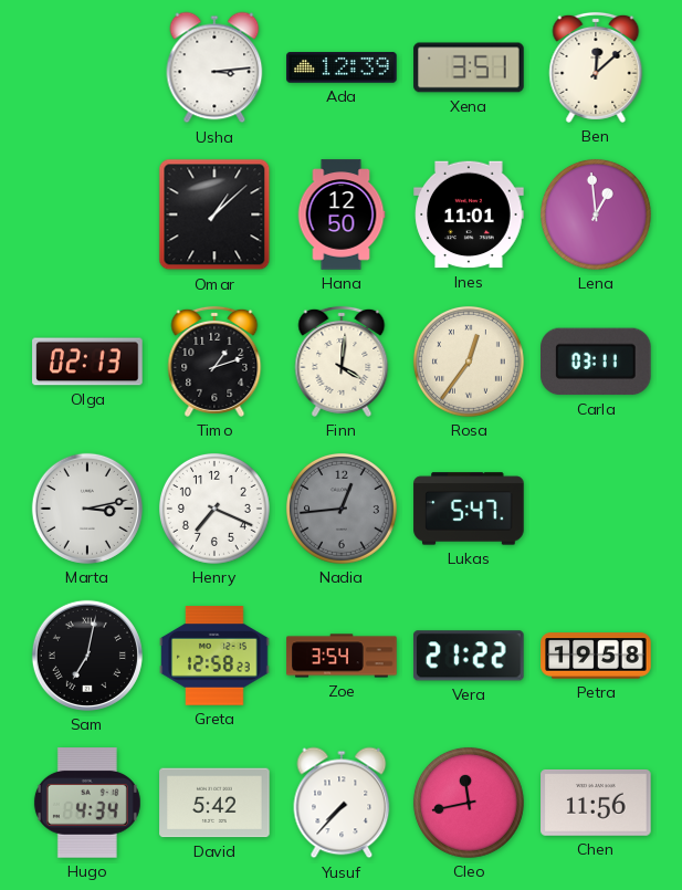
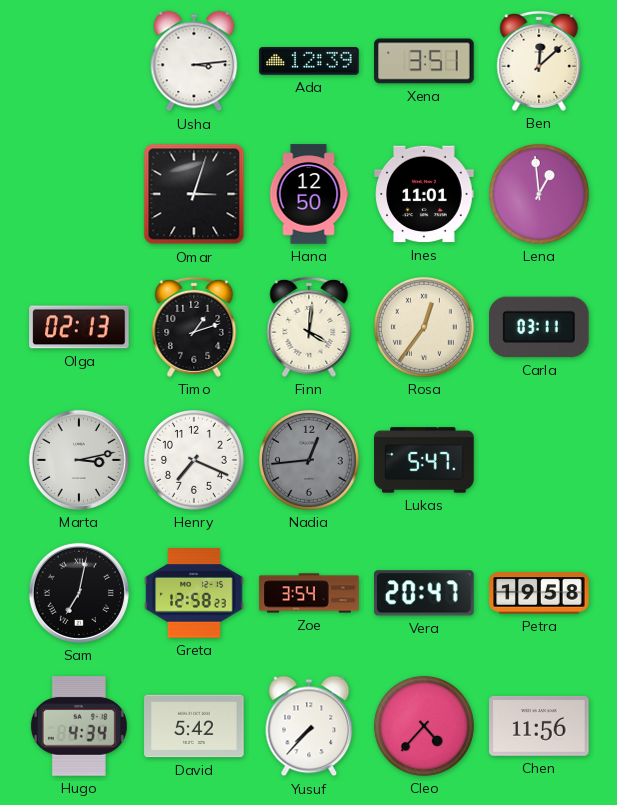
Omar: 1:08 -> 3:03 (194, 194)
Vera: 21:22 -> 20:47 (425, 593)
Cleo: 11:43 -> 4:37 (424, 726)
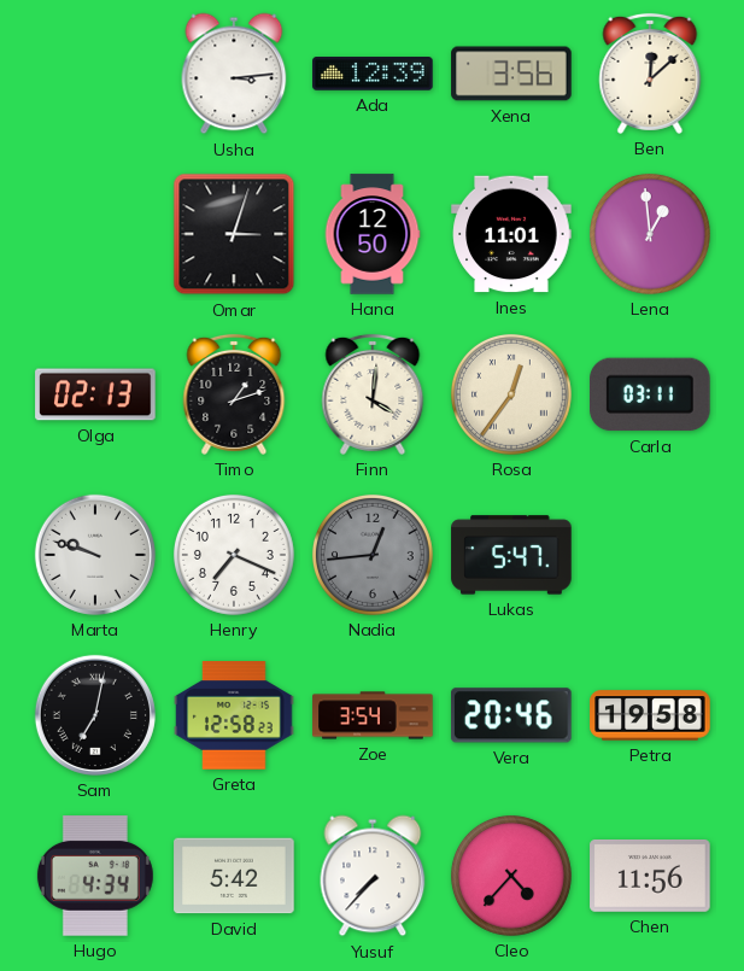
Xena: 3:51 -> 3:56 (511, 74)
Marta: 3:13 -> 9:48 (95, 555)
Vera: 20:47 -> 20:46 (512, 715)
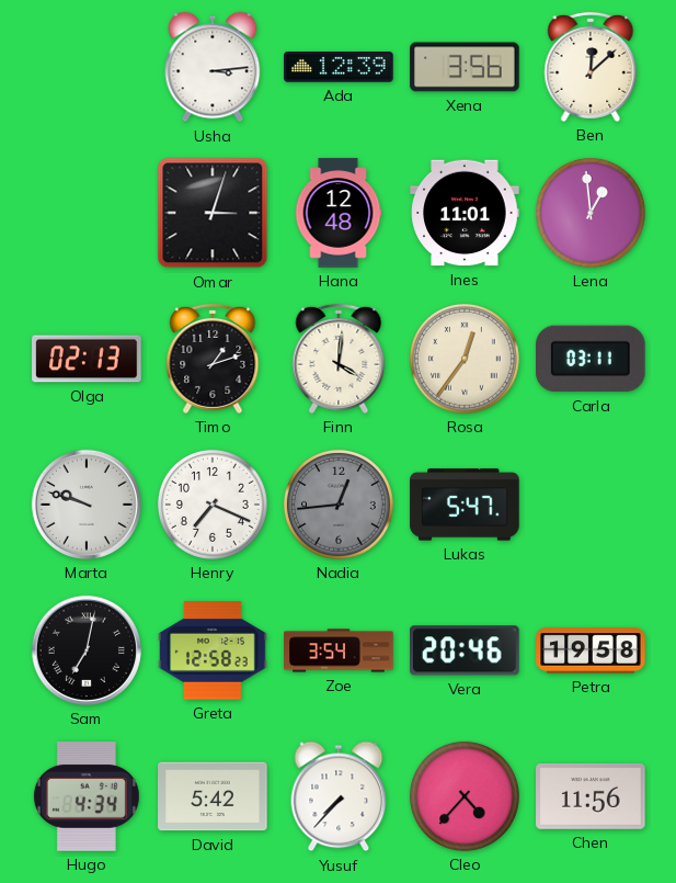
Hana: 12:50 -> 12:48 (339, 213)
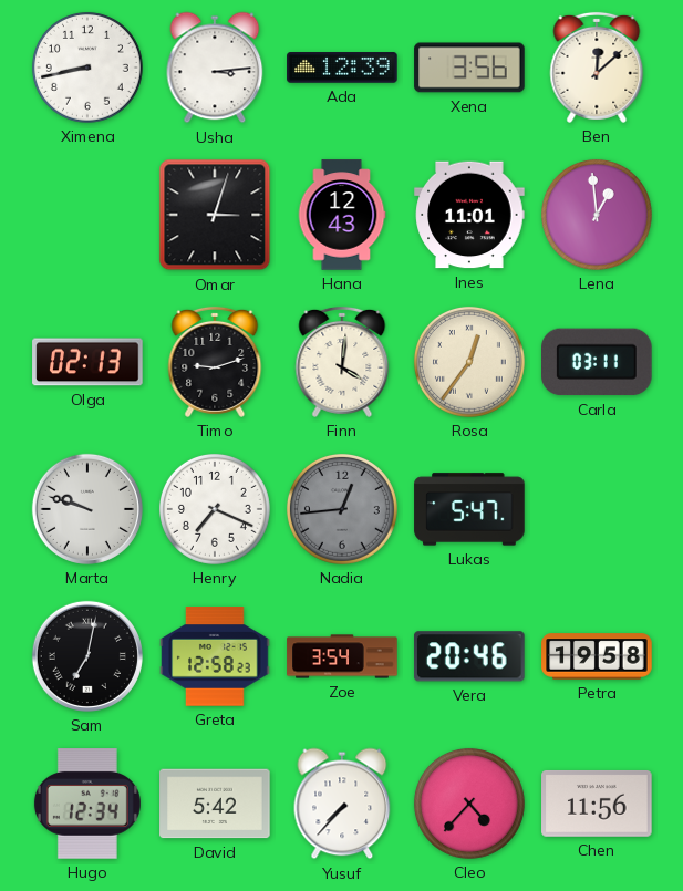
Ximena: none -> 8:43 (87, 68)
Hana: 12:48 -> 12:43 (342, 215)
Timo: 1:12 -> 9:12 (215, 362)
Hugo: 4:34 -> 12:34 (87, 804)
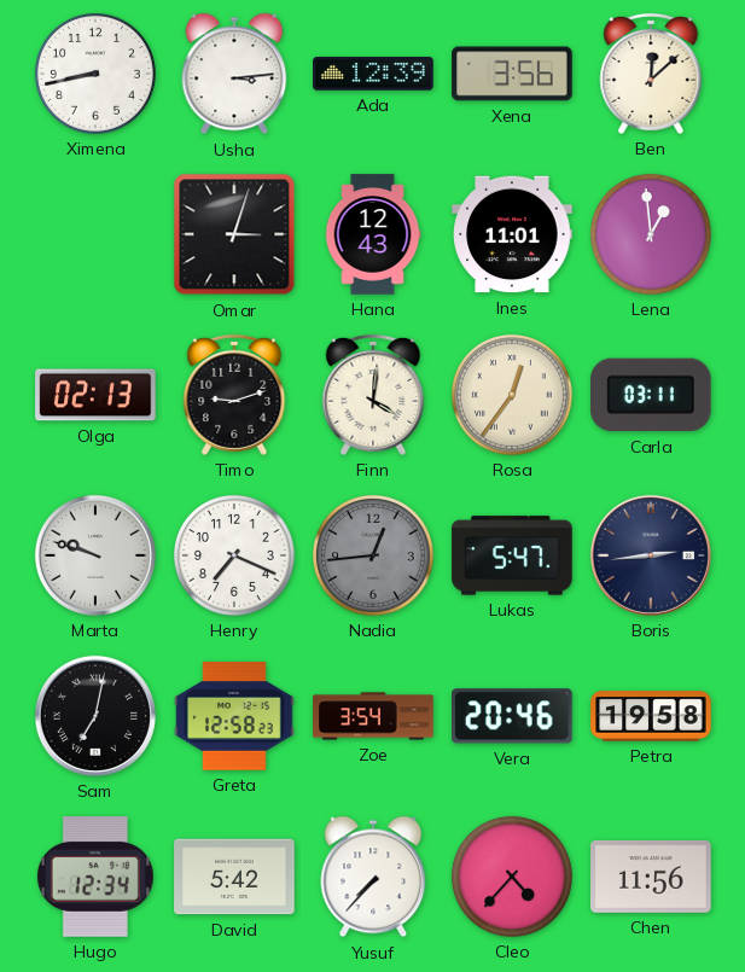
Boris: none -> 2:44 (651, 555)
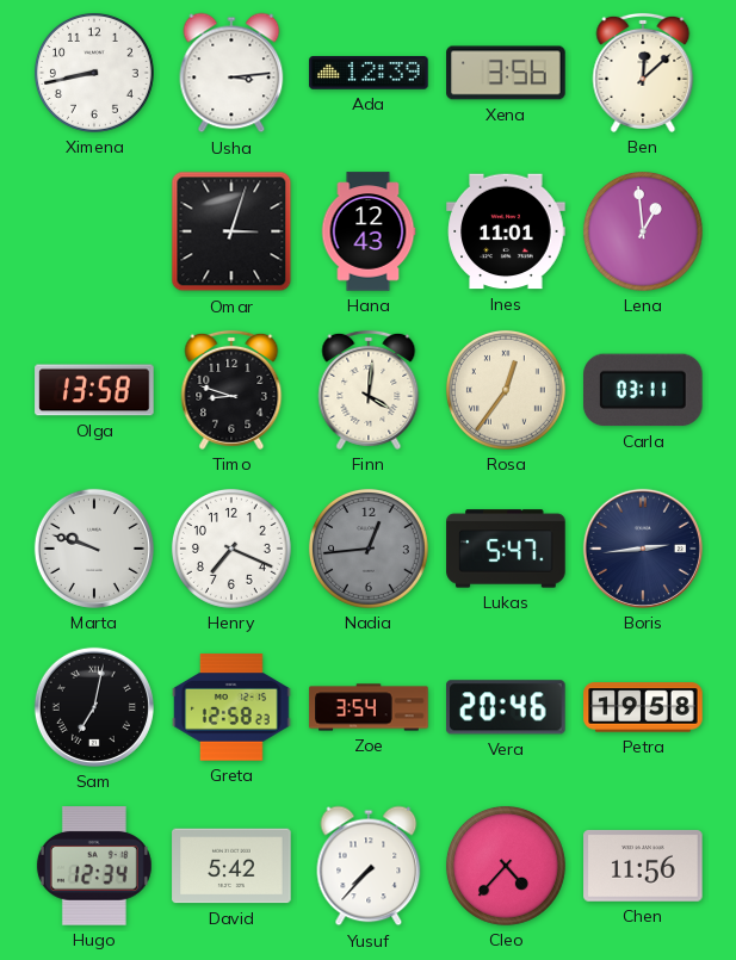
Olga: 02:13 -> 13:58 (94, 390)
Timo: 9:12 -> 8:48 (231, 390)
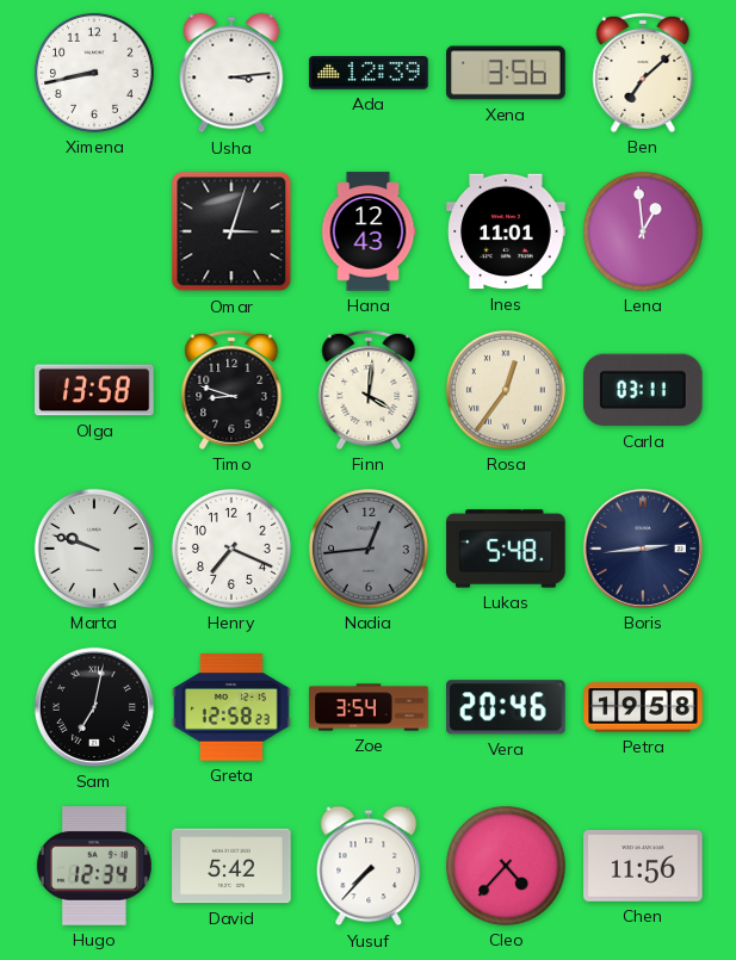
Ben: 12:08 -> 7:08 (643, 73)
Lukas: 5:47 -> 5:48 (506, 549)
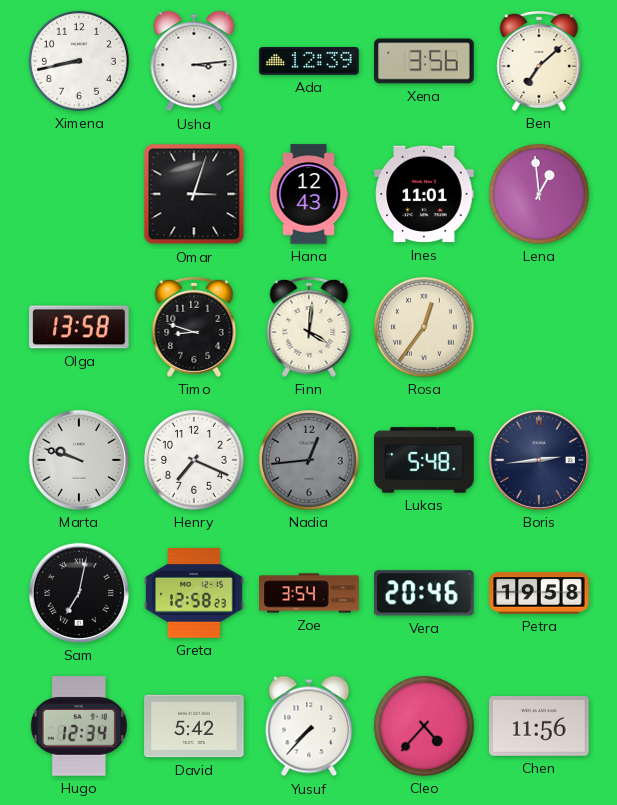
Carla: 03:11 -> none (644, 390)
